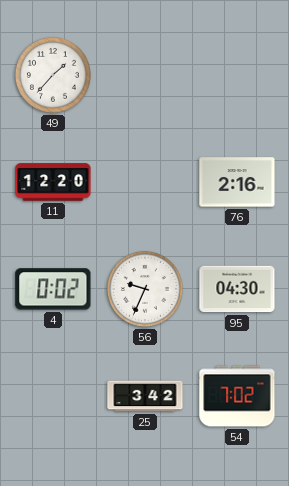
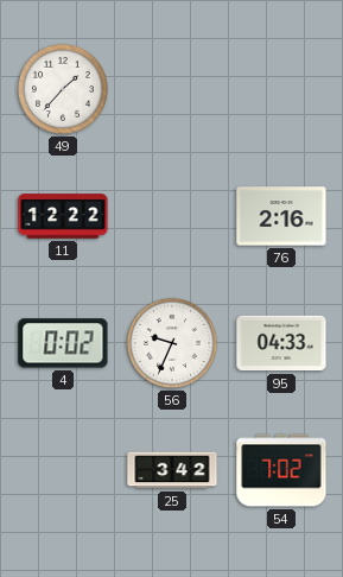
11: 12:20 -> 12:22 (63, 216)
95: 04:30 -> 04:33 (281, 343)
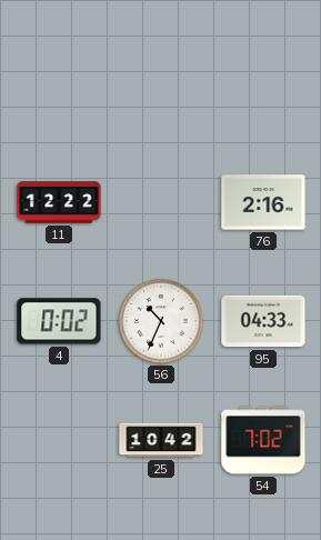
49: 1:37 -> none (63, 89)
56: 9:34 -> 10:34 (161, 321)
25: 3:42 -> 10:42 (161, 440)
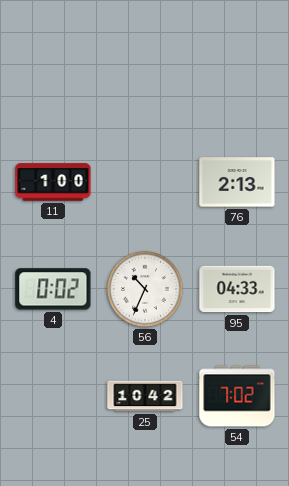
11: 12:22 -> 1:00 (53, 182)
76: 2:16 -> 2:13 (237, 182)
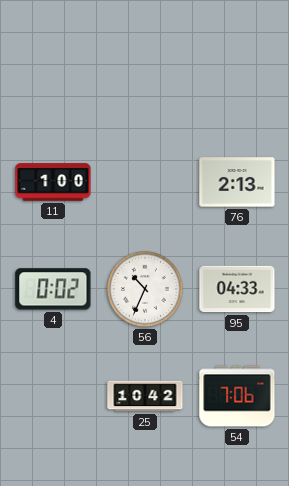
54: 7:02 -> 7:06 (237, 396)
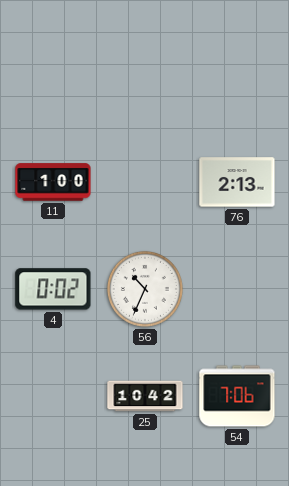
95: 04:33 -> none (237, 289)
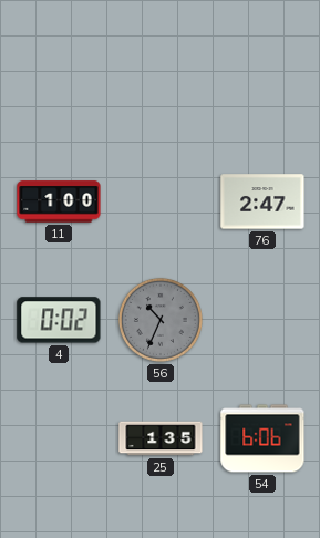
76: 2:13 -> 2:47 (262, 201)
56 dial: white -> grey (161, 320)
25: 10:42 -> 1:35 (161, 438)
54: 7:06 -> 6:06 (262, 438)
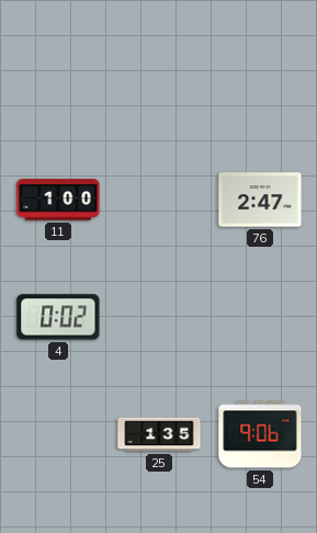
56: 10:34 -> none (161, 320)
54: 6:06 -> 9:06 (260, 434)
